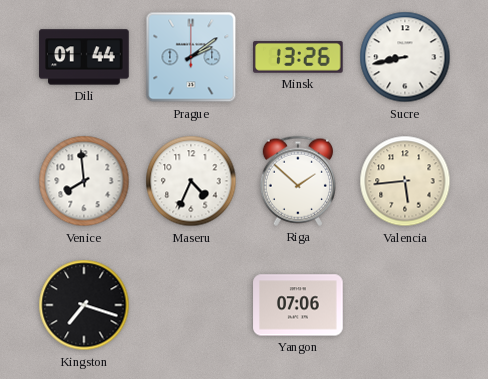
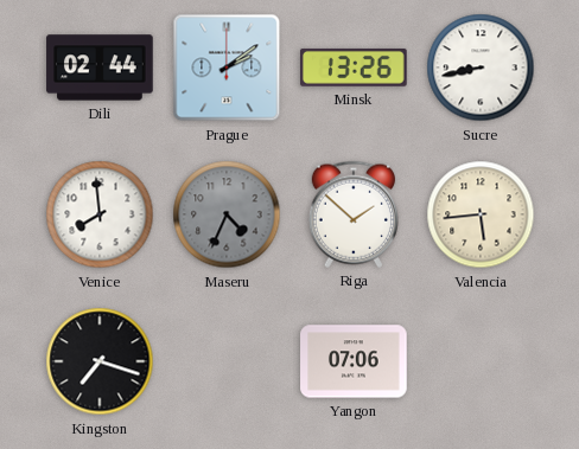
Dili: 01:44 -> 02:44 (100, 68)
Maseru dial: white -> grey (227, 214)
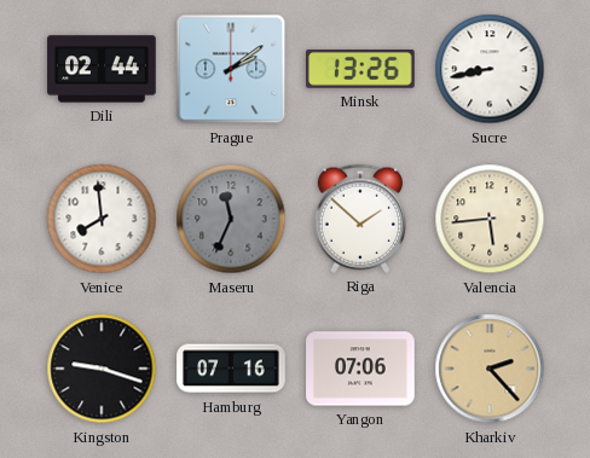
Maseru: 4:34 -> 11:34 (231, 219)
Kingston: 7:18 -> 9:18 (102, 369)
Hamburg: none -> 07:16 (231, 369)
Kharkiv: none -> 2:23 (490, 369)
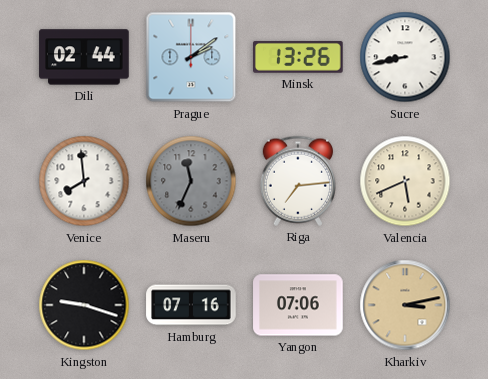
Riga: 1:52 -> 7:14 (298, 181)
Valencia: 5:44 -> 5:41 (405, 181)
Kharkiv: 2:23 -> 3:13 (405, 305)
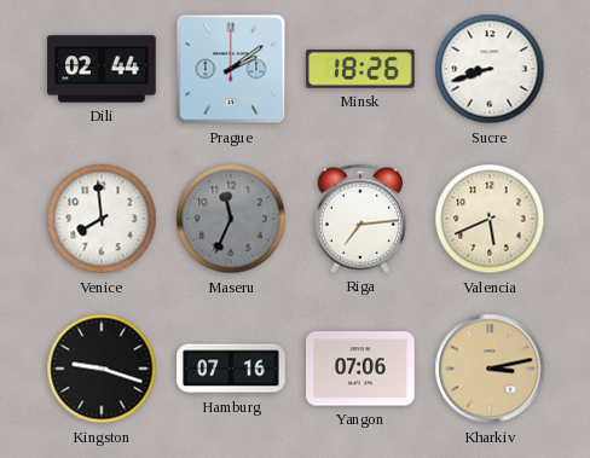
Minsk: 13:26 -> 18:26 (361, 69)
Sucre: 8:43 -> 8:42 (490, 69)
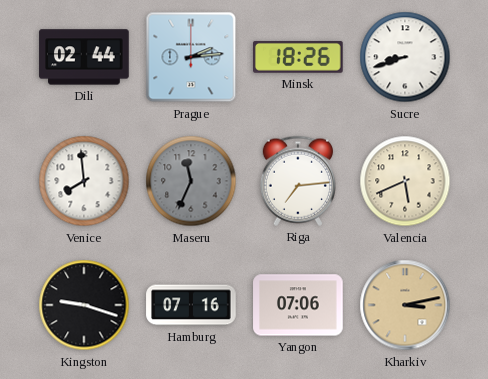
Prague: 2:09 -> 2:14 (191, 57)
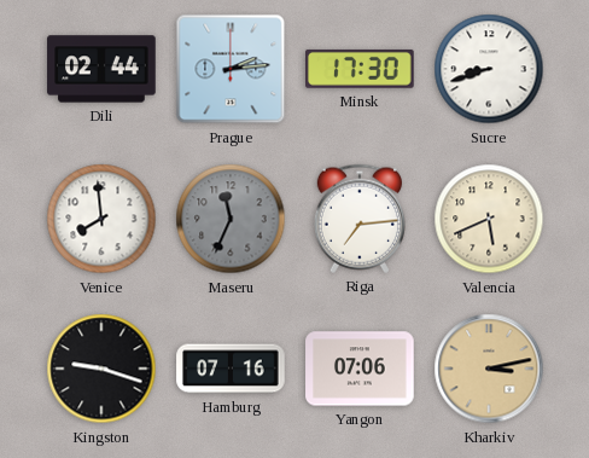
Minsk: 18:26 -> 17:30 (361, 69)
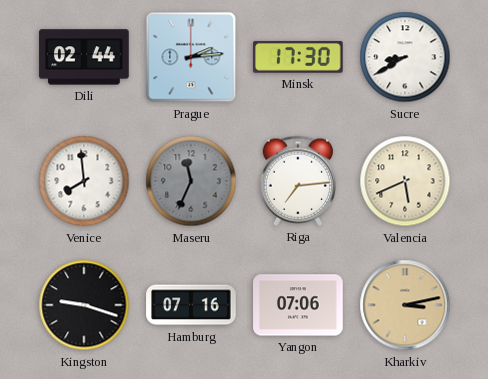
Sucre: 8:42 -> 8:40 (405, 57)
